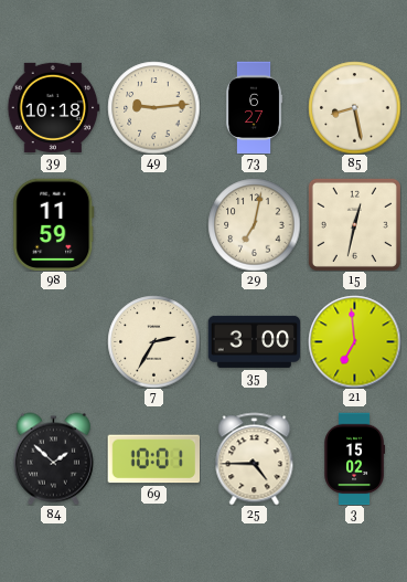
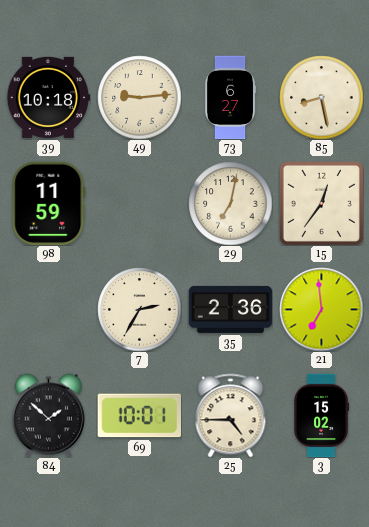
15: 12:32 -> 12:36 (321, 203)
35: 3:00 -> 2:36 (230, 309)
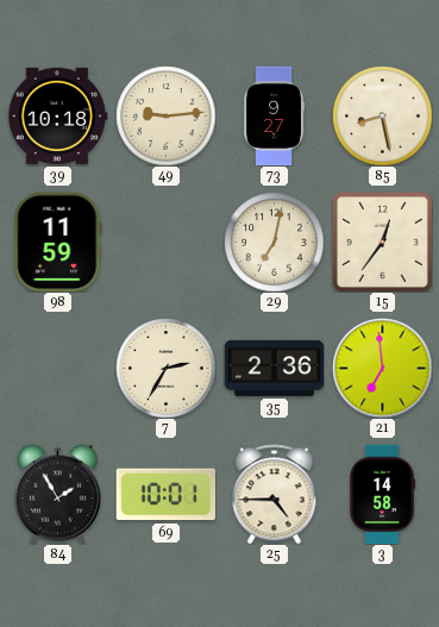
73: 6:27 -> 9:27 (274, 115)
84: 1:52 -> 1:55 (57, 494)
3: 15:02 -> 14:58 (383, 494)
